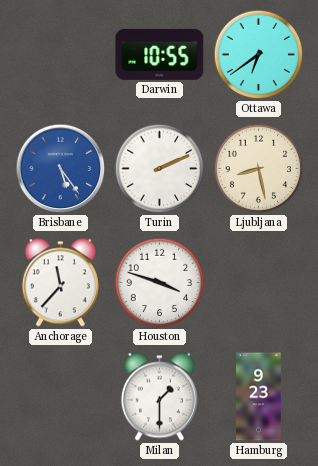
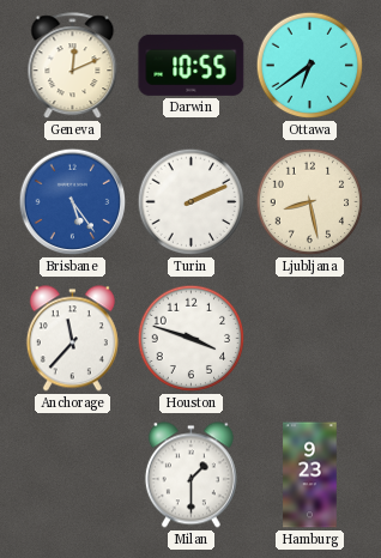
Geneva: none -> 12:11 (73, 66)
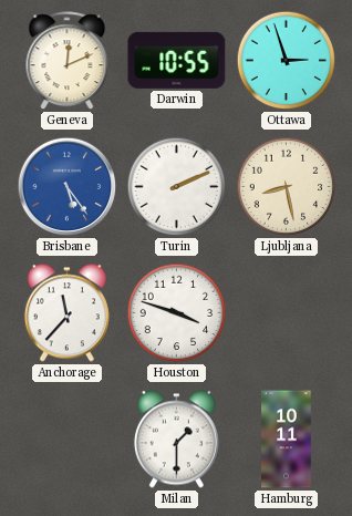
Ottawa: 6:39 -> 2:57 (287, 61)
Hamburg: 9:23 -> 10:11 (287, 440)
